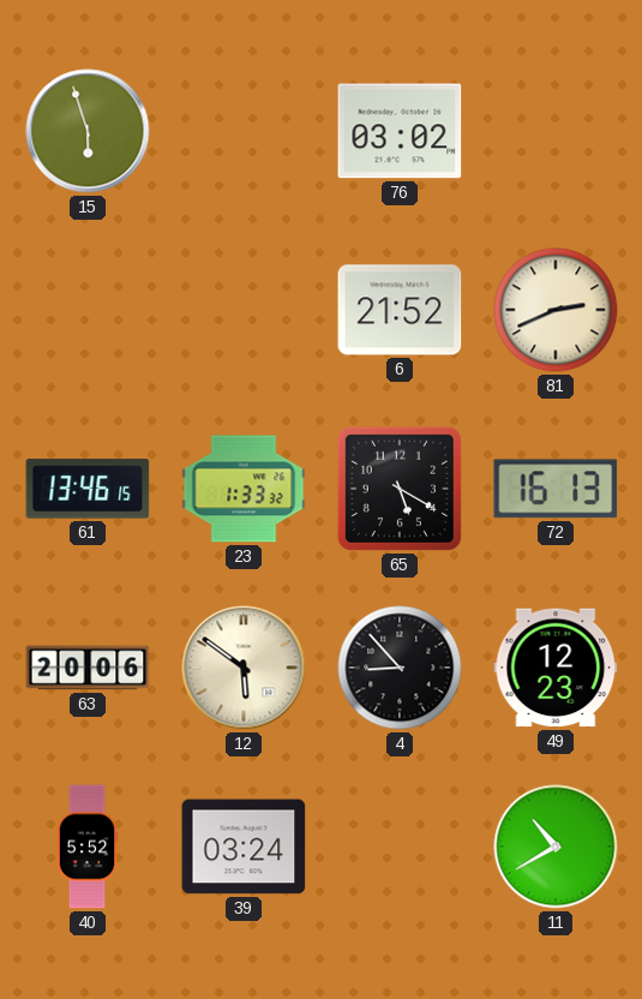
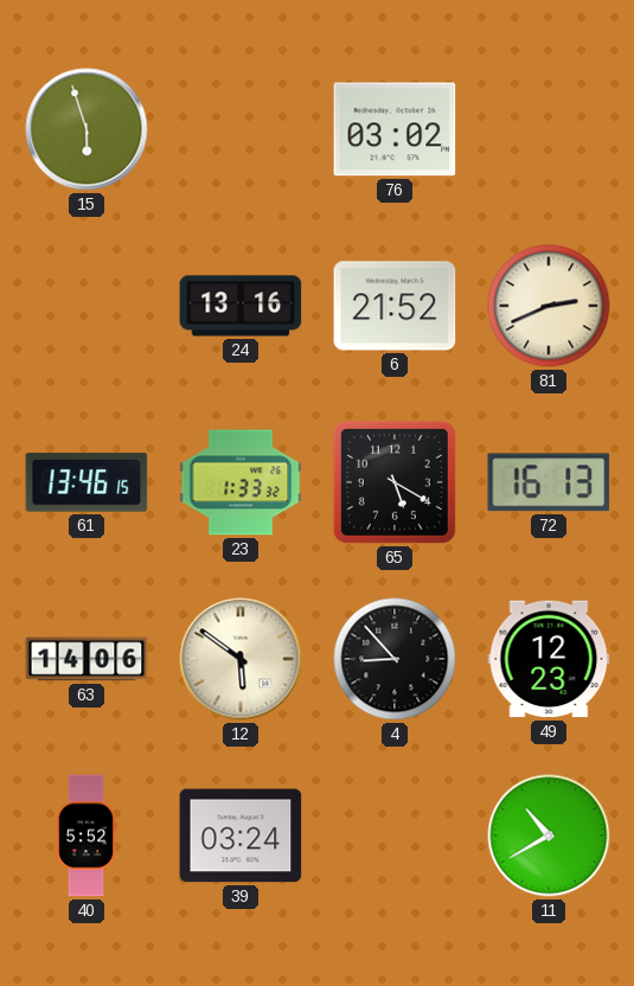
24: none -> 13:16 (241, 306)
63: 20:06 -> 14:06 (87, 659)
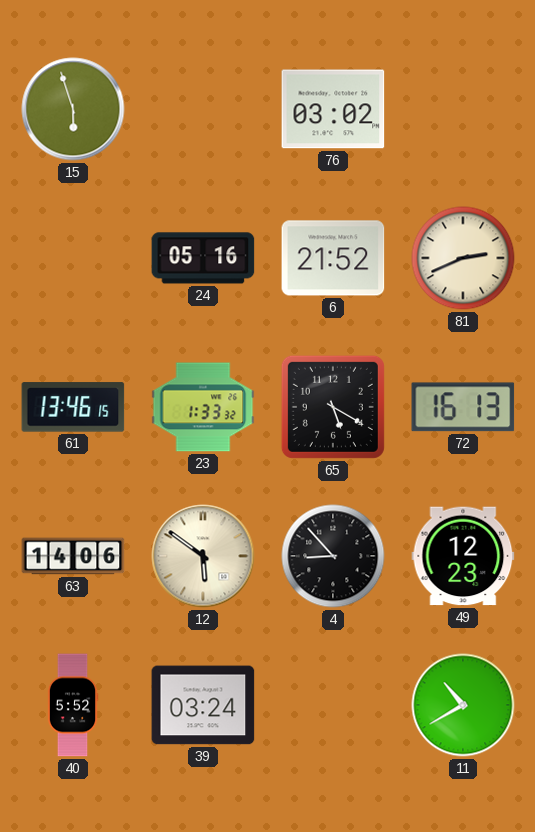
24: 13:16 -> 05:16 (203, 258)
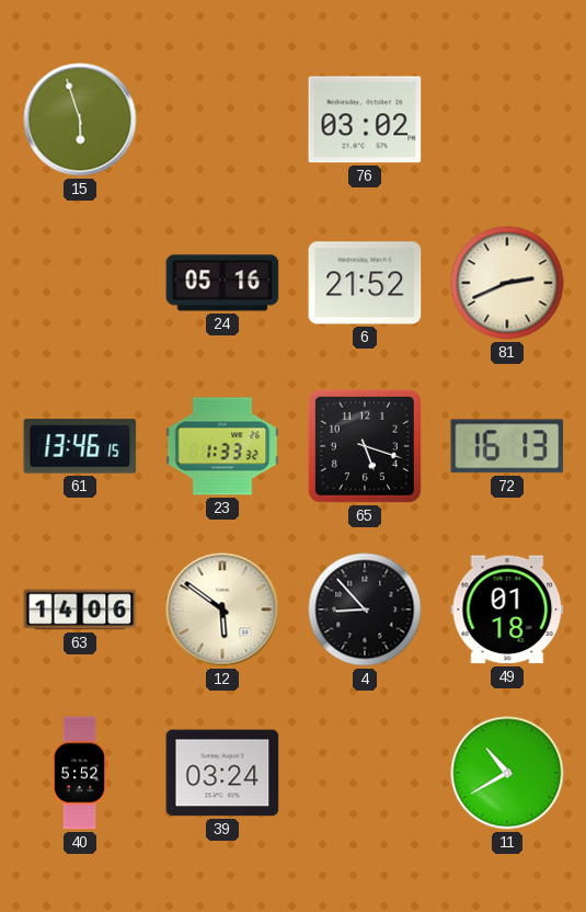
65: 5:20 -> 5:18 (365, 446)
49: 12:23 -> 01:18 (507, 609)
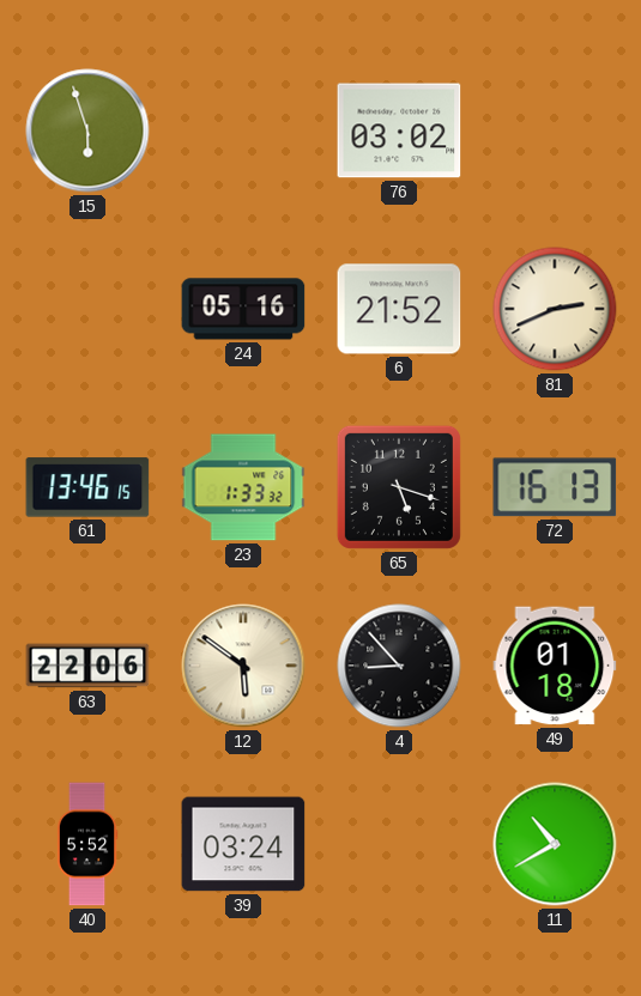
63: 14:06 -> 22:06 (87, 666)
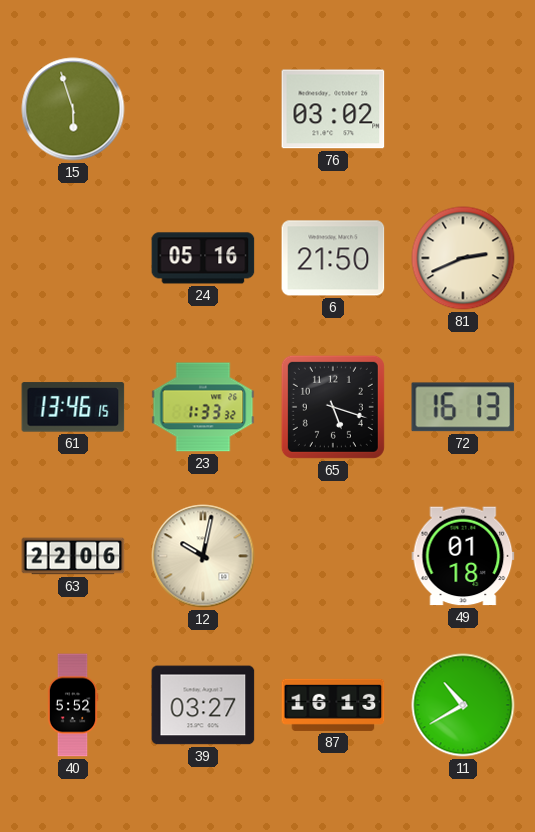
6: 21:52 -> 21:50 (333, 258)
12: 5:51 -> 10:02 (203, 556)
4: 8:53 -> none (399, 666)
39: 03:24 -> 03:27 (203, 705)
87: none -> 16:13 (333, 705)
